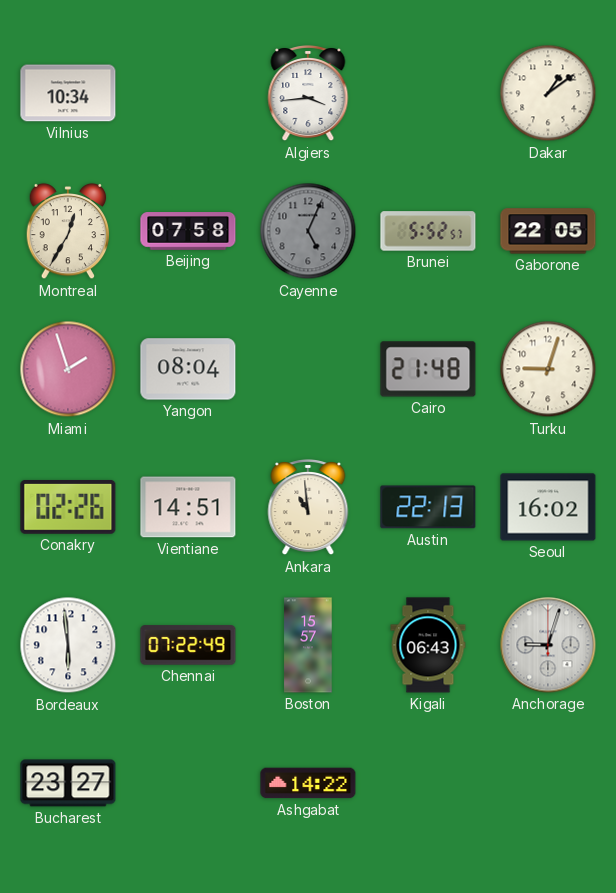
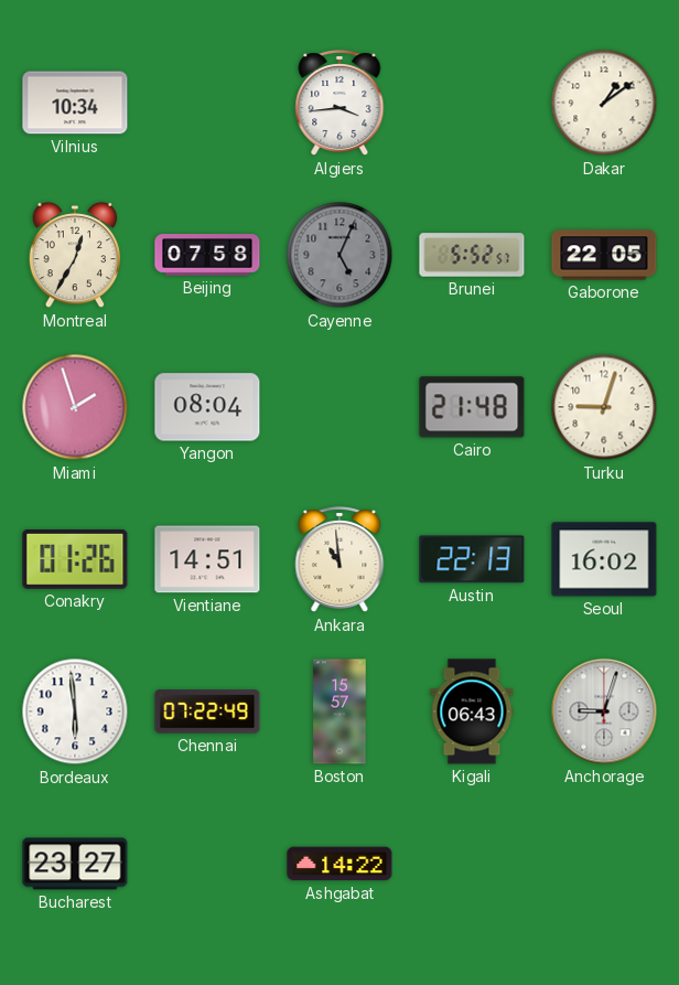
Conakry: 02:26 -> 01:26 (75, 559)
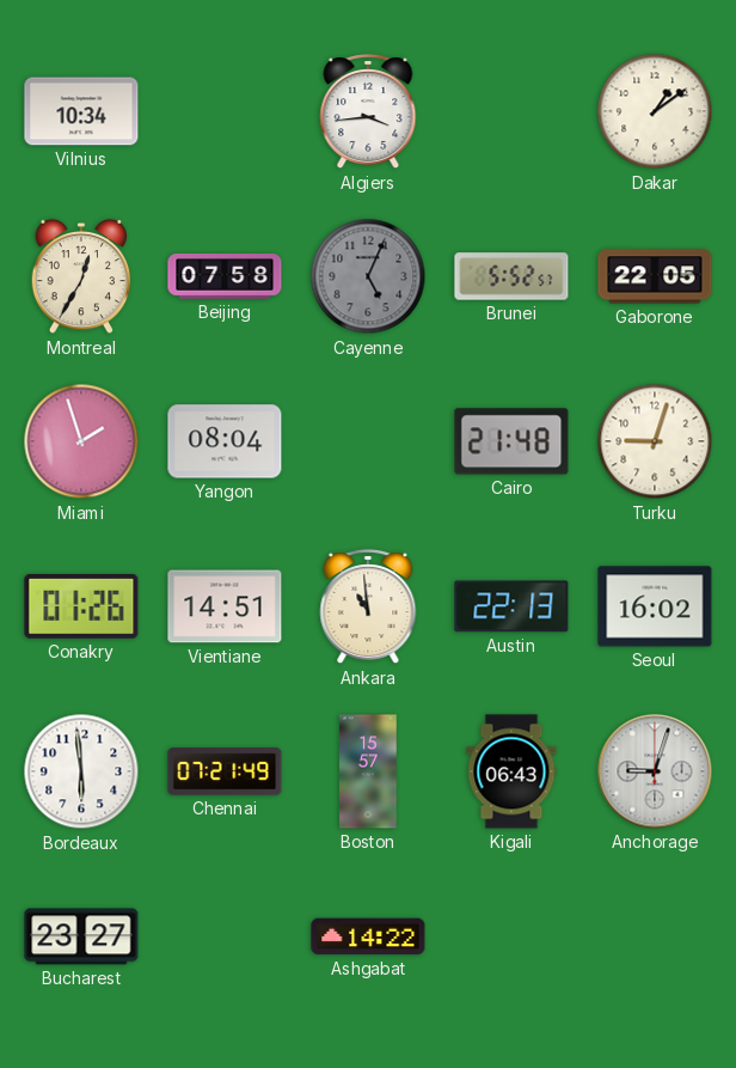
Chennai: 07:22 -> 07:21 (225, 771)
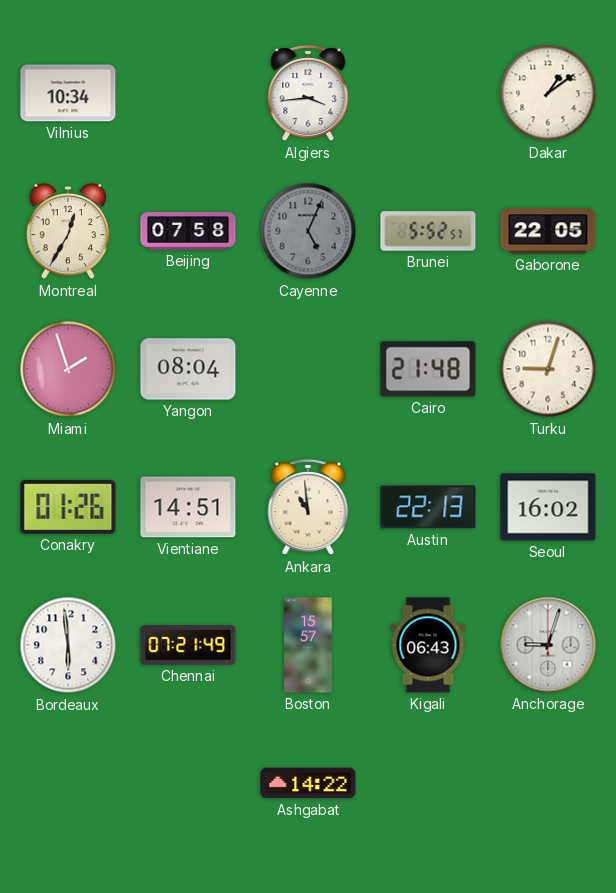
Bucharest: 23:27 -> none (81, 936)
